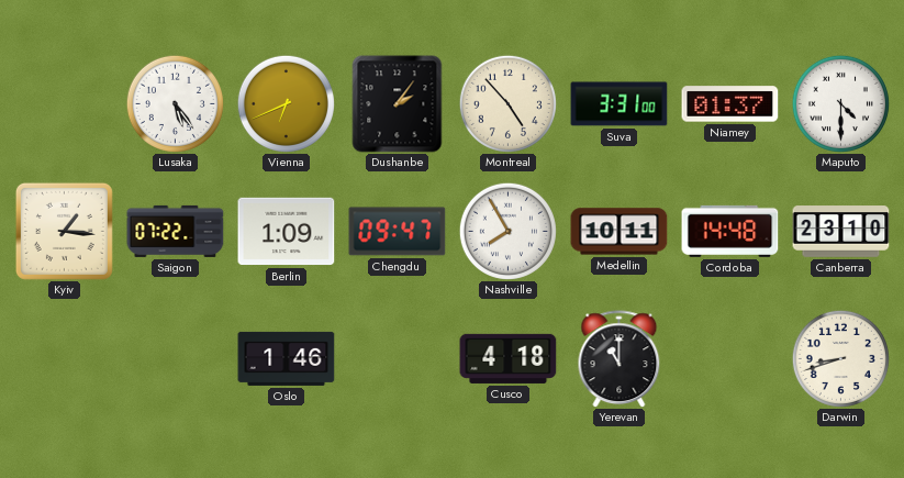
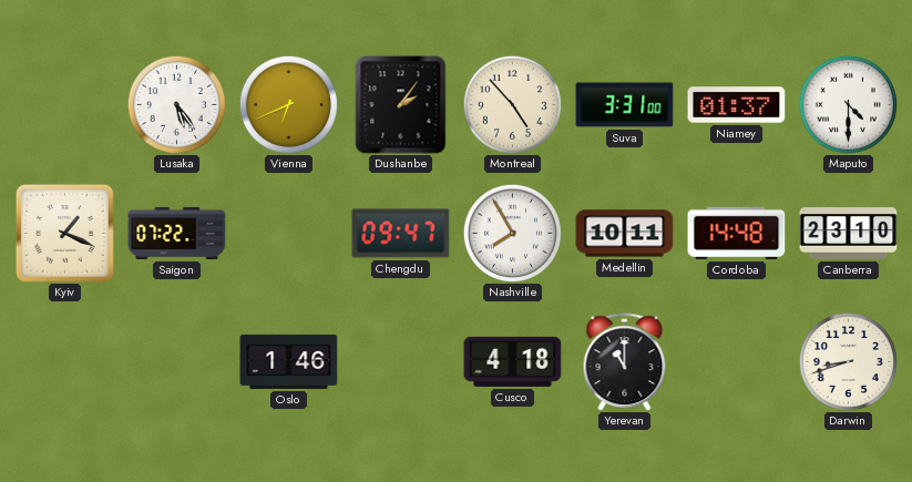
Kyiv: 1:16 -> 1:19 (64, 233)
Berlin: 1:09 -> none (287, 232)
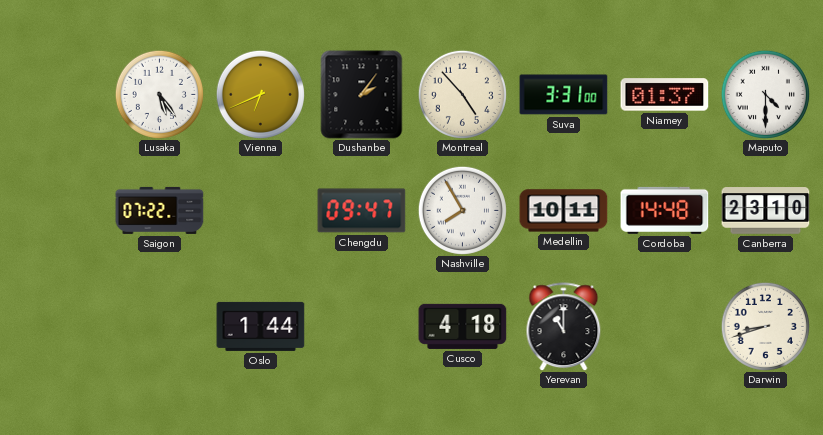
Kyiv: 1:19 -> none (64, 233)
Oslo: 1:46 -> 1:44 (261, 326)
